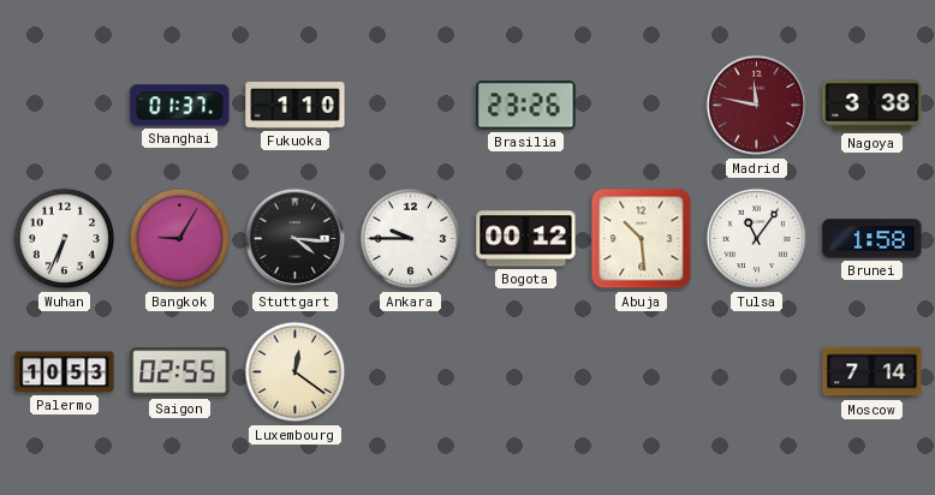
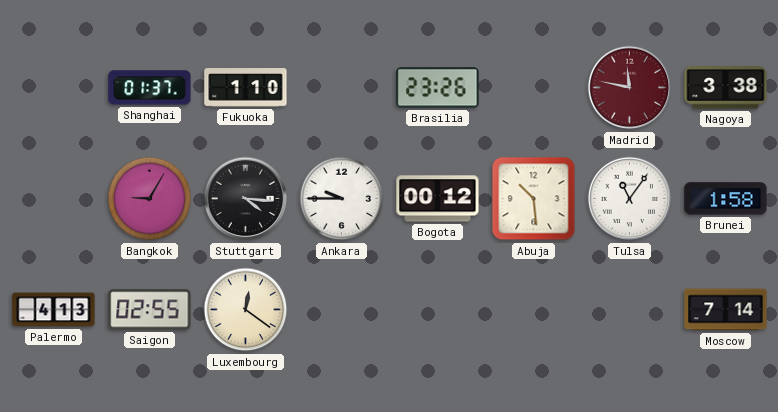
Wuhan: 6:34 -> none (65, 239)
Palermo: 10:53 -> 4:13 (54, 310)
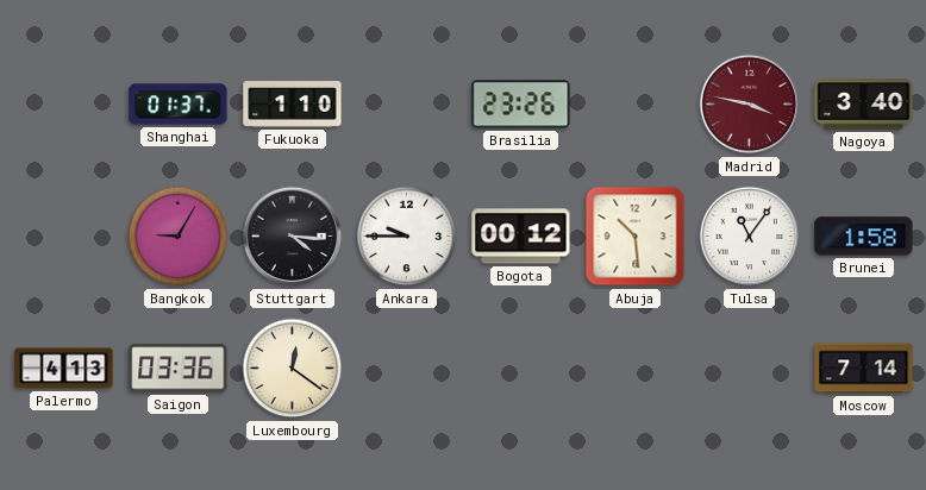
Madrid: 11:47 -> 3:47 (750, 105)
Nagoya: 3:38 -> 3:40 (864, 105)
Saigon: 02:55 -> 03:36 (179, 369)
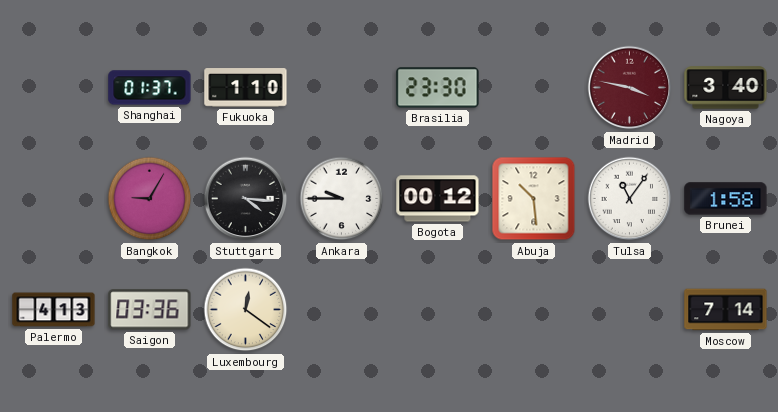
Brasilia: 23:26 -> 23:30 (438, 88)
